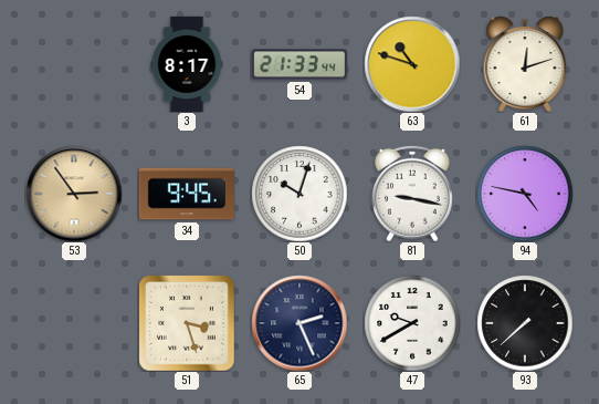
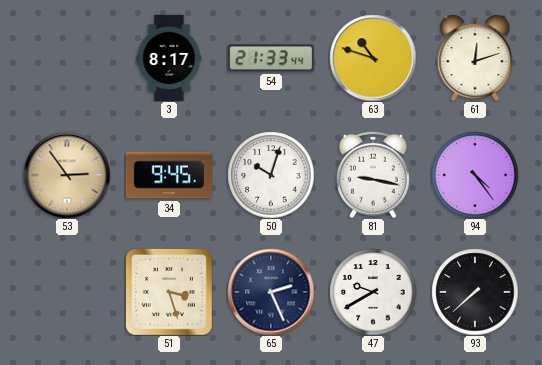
94: 4:47 -> 4:24 (475, 175)
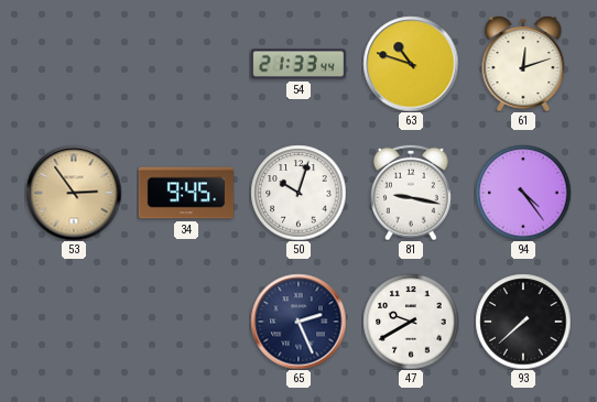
3: 8:17 -> none (169, 57)
51: 3:27 -> none (169, 292)
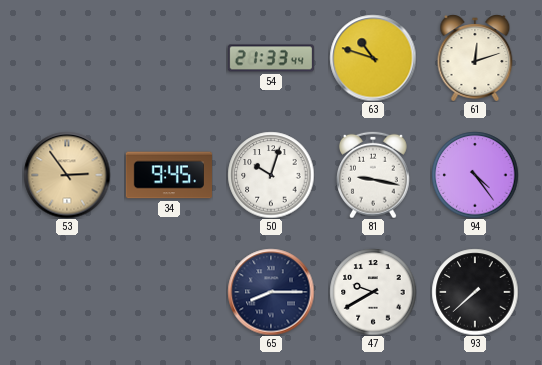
65: 2:26 -> 8:15 (271, 292)
